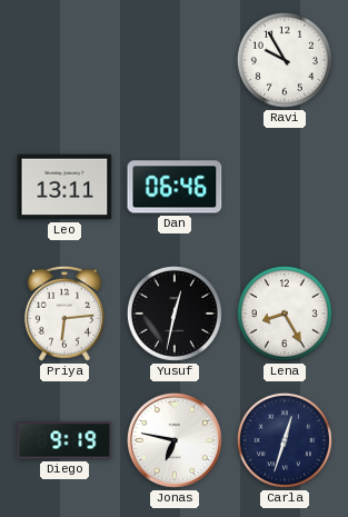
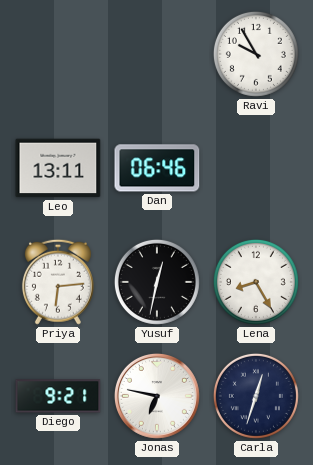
Diego: 9:19 -> 9:21 (58, 396)
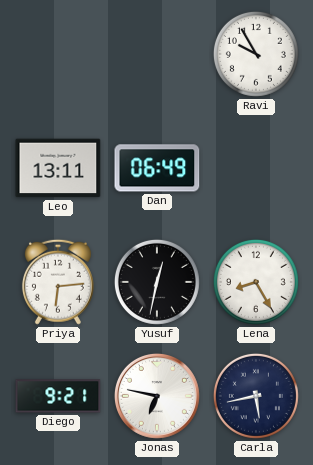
Dan: 06:46 -> 06:49 (157, 168)
Carla: 12:33 -> 5:43 (256, 396)
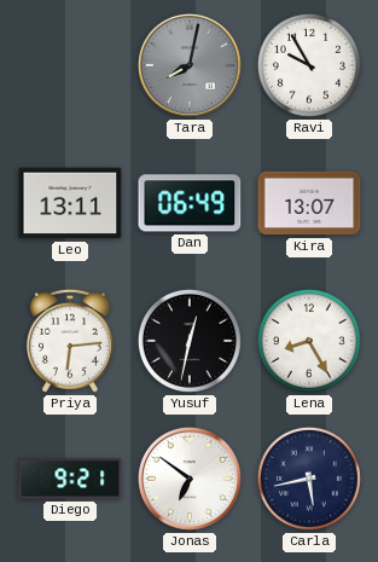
Tara: none -> 8:02 (190, 65)
Kira: none -> 13:07 (309, 203)
Jonas: 6:47 -> 6:51 (190, 479)
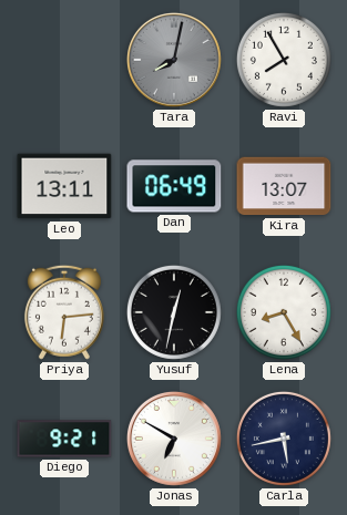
Ravi: 9:55 -> 7:55 (284, 60)
Jonas: 6:51 -> 6:50 (174, 439)
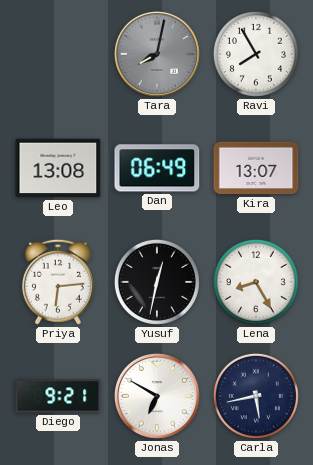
Leo: 13:11 -> 13:08 (58, 168)
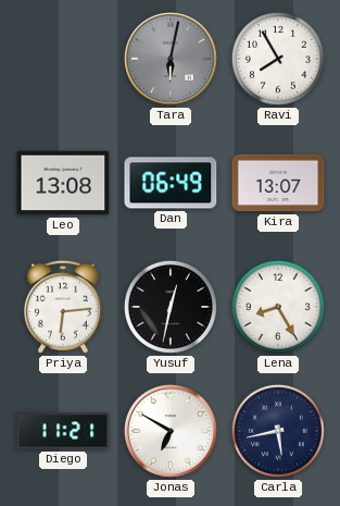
Tara: 8:02 -> 6:02 (171, 59)
Diego: 9:21 -> 11:21 (63, 431)
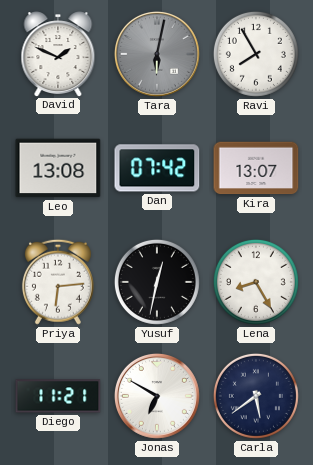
David: none -> 1:49 (58, 54)
Dan: 06:49 -> 07:42 (157, 168)
Carla: 5:43 -> 5:39 (256, 396)
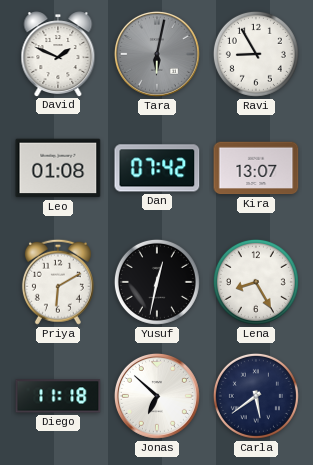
Ravi: 7:55 -> 8:55 (256, 54)
Leo: 13:08 -> 01:08 (58, 168)
Priya: 6:14 -> 6:10 (58, 282)
Diego: 11:21 -> 11:18 (58, 396)
Jonas: 6:50 -> 6:52 (157, 396)
